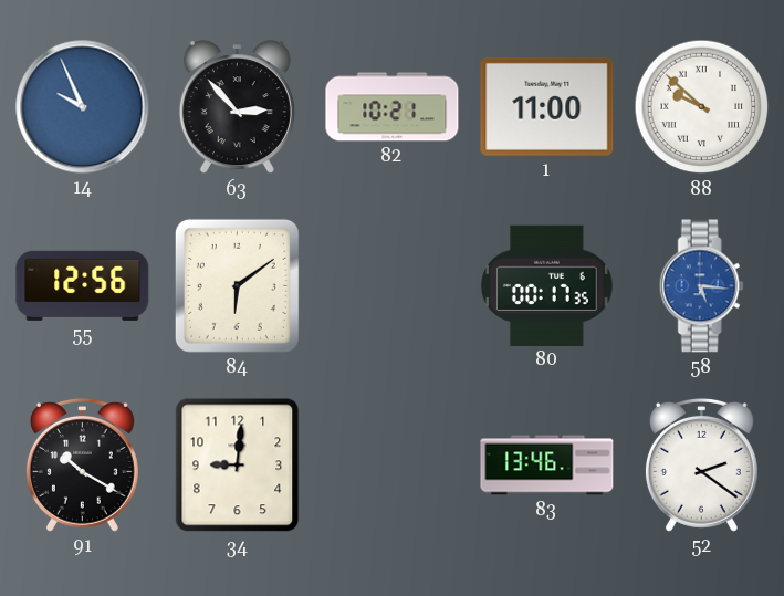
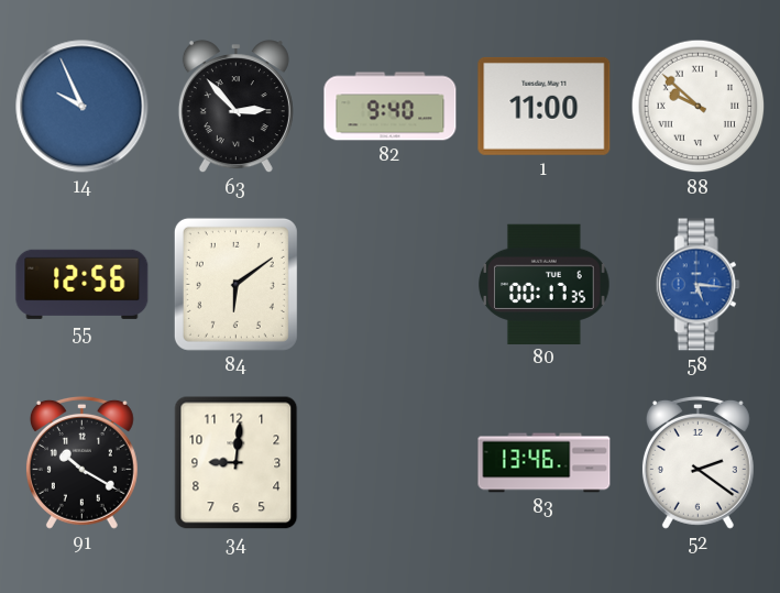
82: 10:21 -> 9:40 (391, 107)
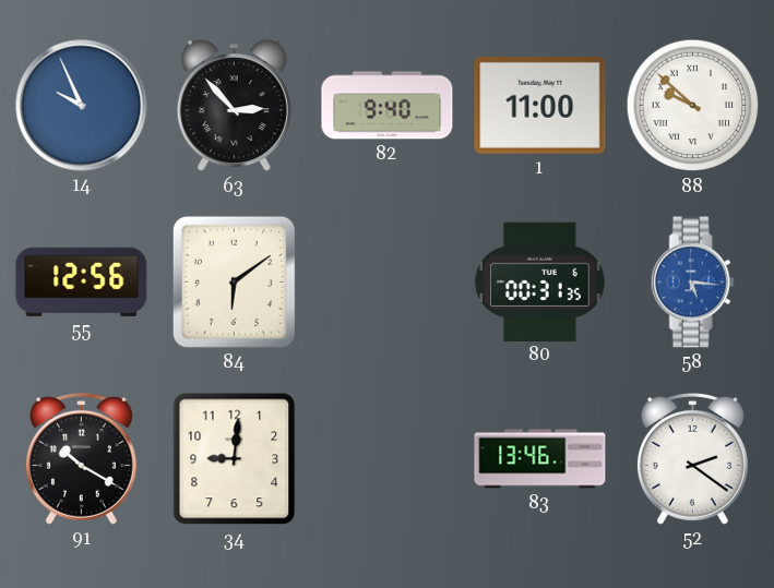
80: 00:17 -> 00:31 (540, 281)
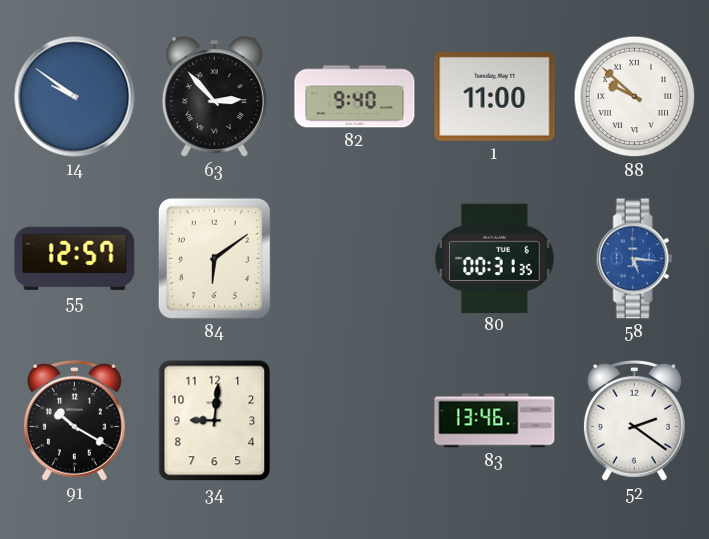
14: 9:56 -> 9:51 (75, 97)
55: 12:56 -> 12:57 (75, 258)
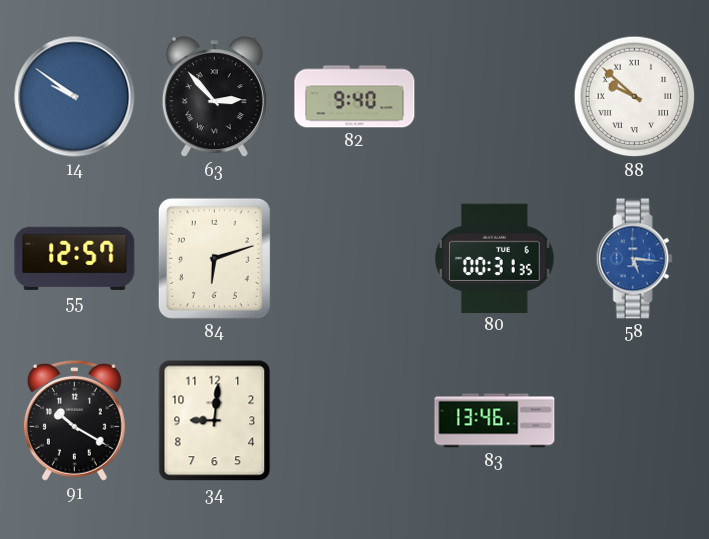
1: 11:00 -> none (495, 96)
84: 6:09 -> 6:12 (214, 258)
52: 2:21 -> none (634, 420)
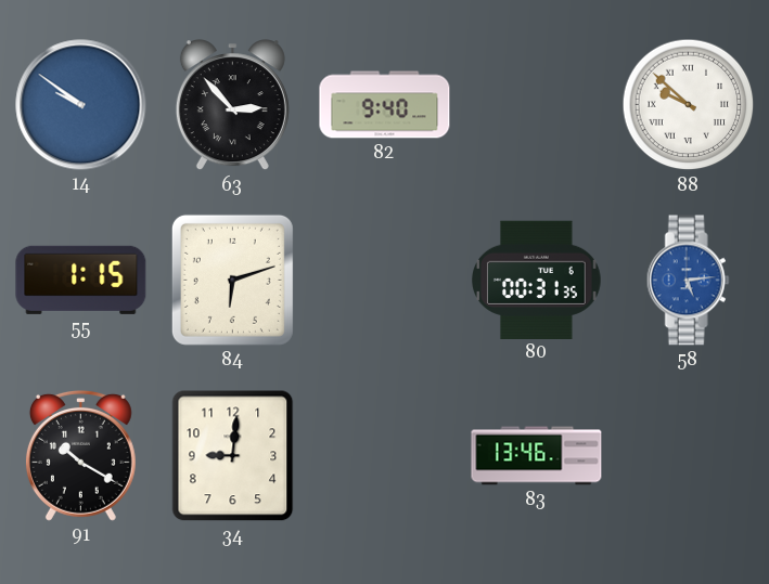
55: 12:57 -> 1:15 (81, 280)
58: 5:16 -> 5:14 (688, 281)
